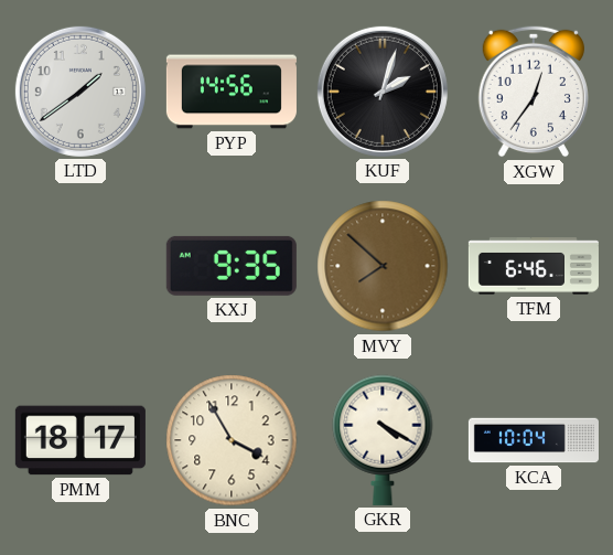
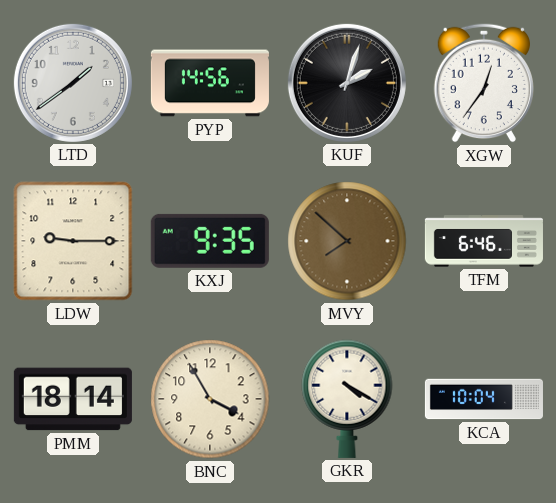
LDW: none -> 9:15 (73, 241)
PMM: 18:17 -> 18:14 (73, 399)
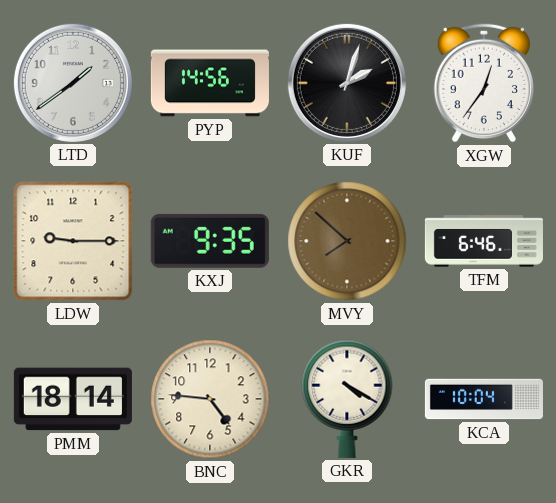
BNC: 3:55 -> 4:46 (210, 399)
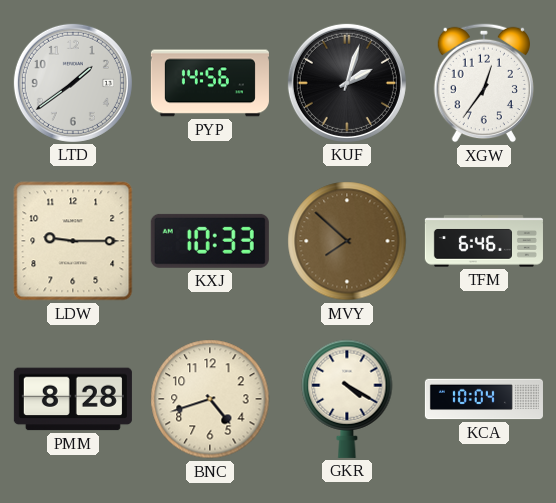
KXJ: 9:35 -> 10:33 (210, 241)
PMM: 18:14 -> 8:28 (73, 399)
BNC: 4:46 -> 4:42 (210, 399)
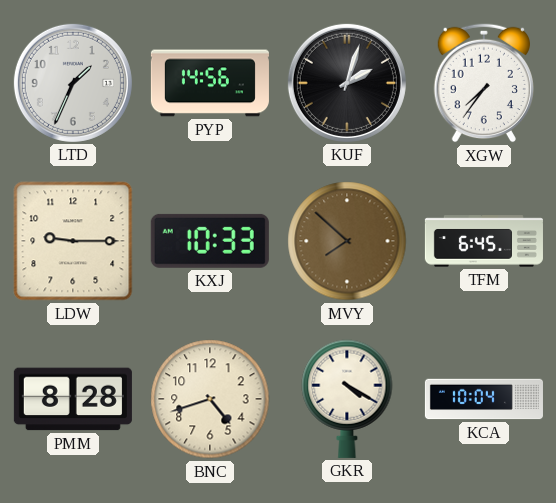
LTD: 1:39 -> 1:34 (73, 83)
XGW: 12:36 -> 7:36 (484, 83)
TFM: 6:46 -> 6:45 (484, 241)
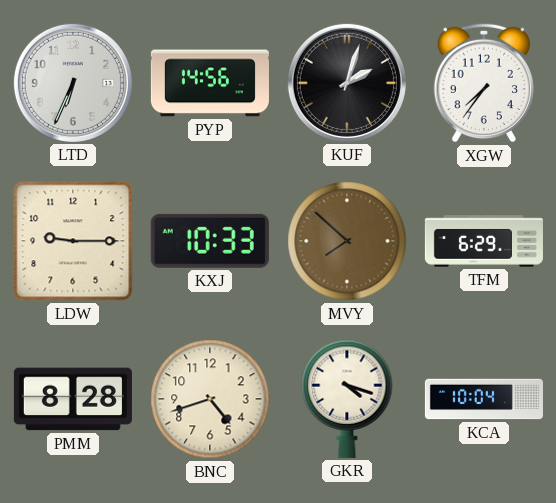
LTD: 1:34 -> 6:34 (73, 83)
TFM: 6:45 -> 6:29 (484, 241)
GKR: 4:20 -> 4:18 (347, 399)
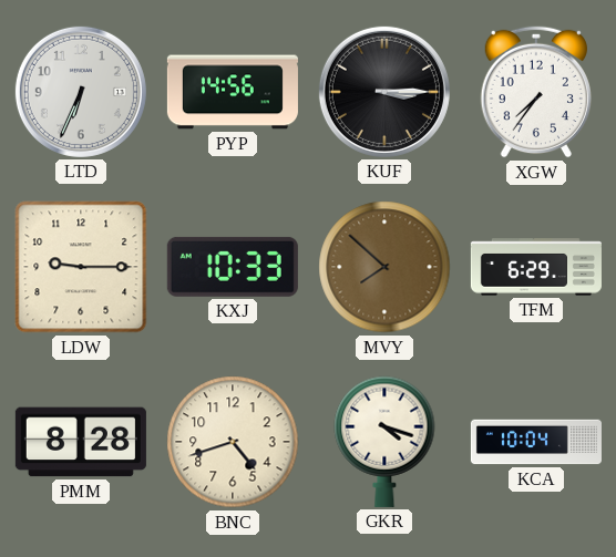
KUF: 2:03 -> 3:15 (384, 92)
